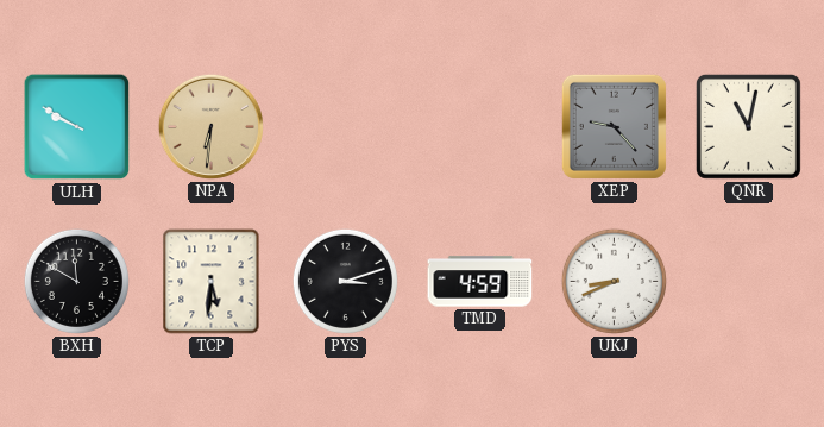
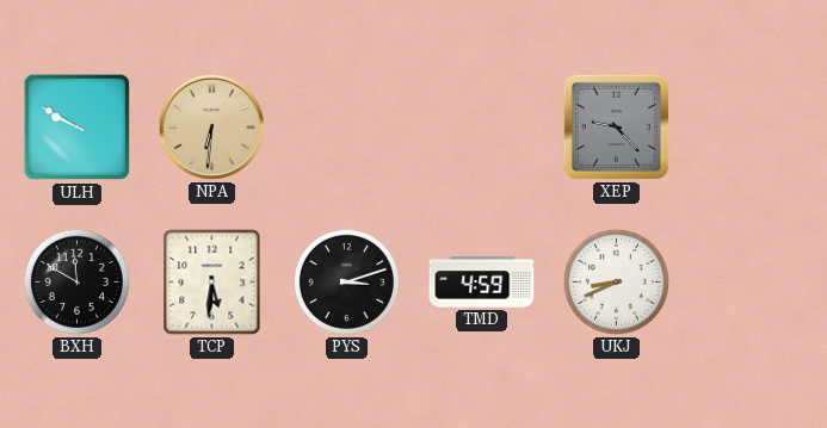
QNR: 11:02 -> none (748, 126)
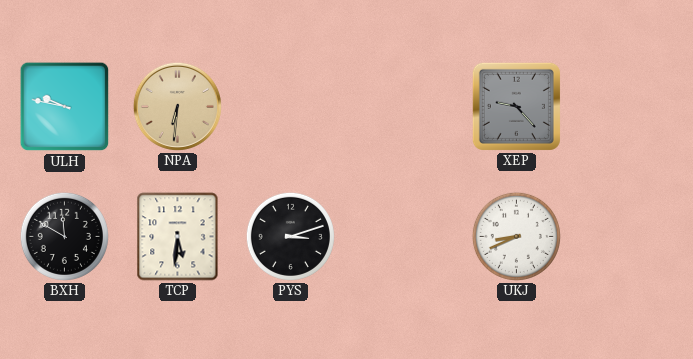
ULH: 9:50 -> 9:47 (65, 107)
TMD: 4:59 -> none (482, 283)
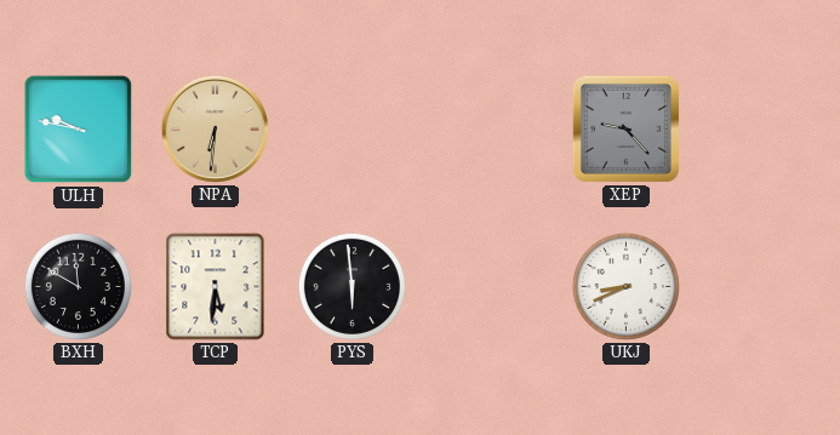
PYS: 3:12 -> 5:59 (352, 286)
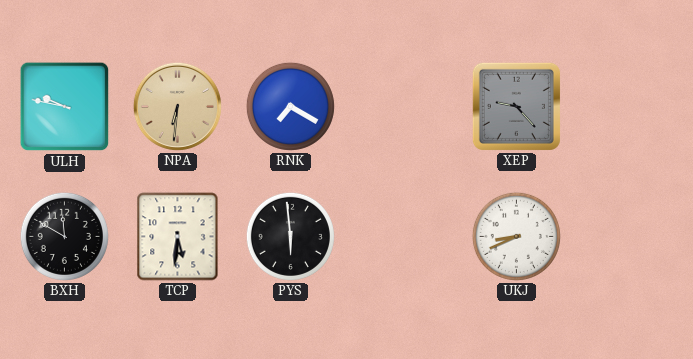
RNK: none -> 7:20 (290, 106)
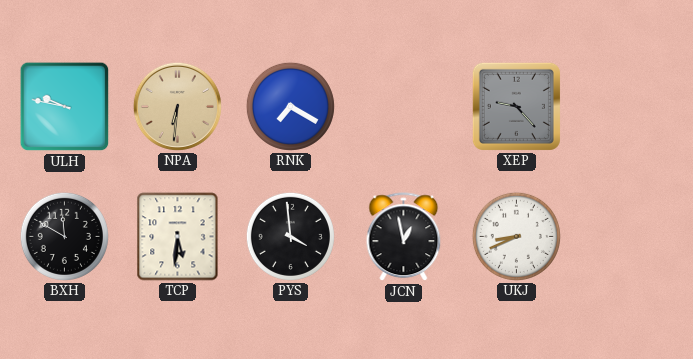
PYS: 5:59 -> 3:59 (290, 236)
JCN: none -> 12:58 (404, 237)
